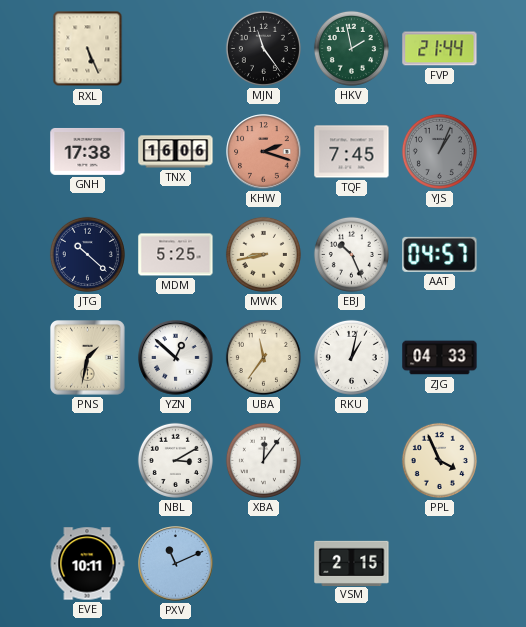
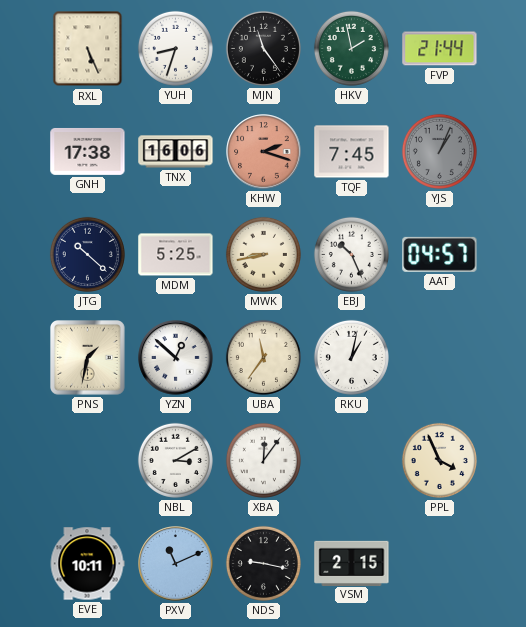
YUH: none -> 8:33 (175, 48)
ZJG: 04:33 -> none (440, 358)
NDS: none -> 9:17 (263, 563)
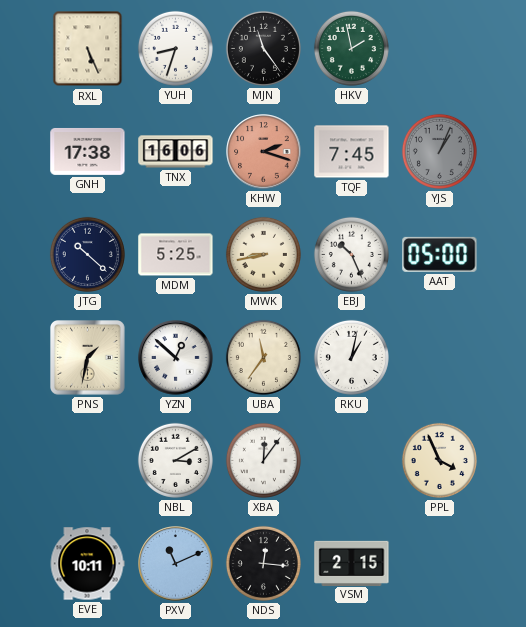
FVP: 21:44 -> none (440, 49)
AAT: 04:57 -> 05:00 (440, 254)
NDS: 9:17 -> 12:16 (263, 563)
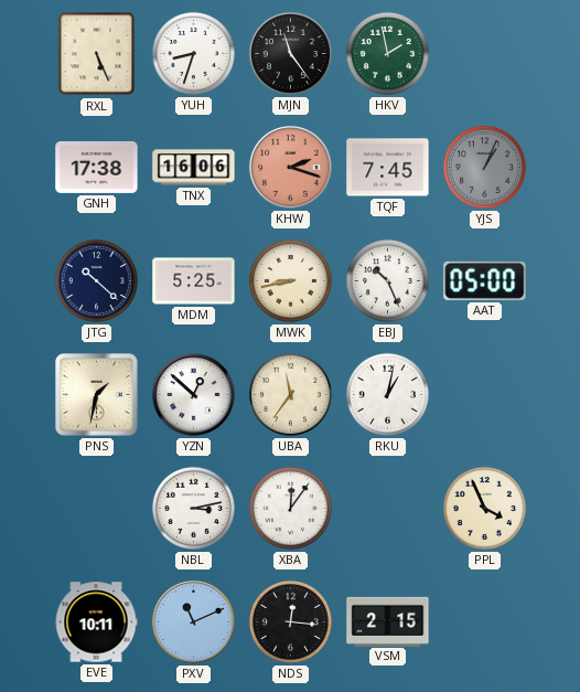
NBL: 3:10 -> 3:13 (193, 508)
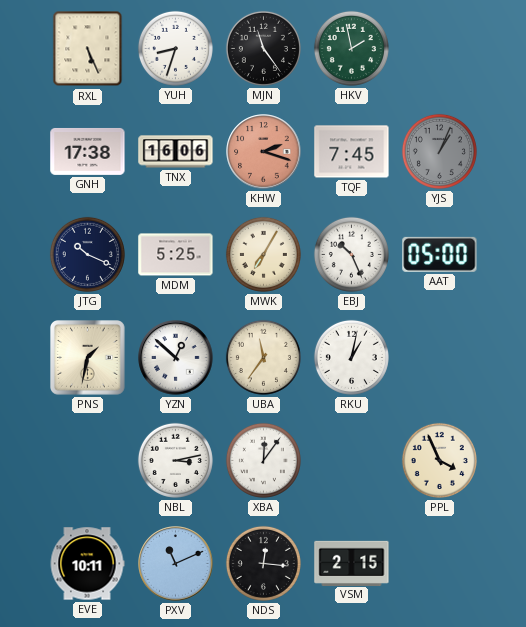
JTG: 10:22 -> 10:19 (87, 254)
MWK: 8:43 -> 7:05 (263, 254)
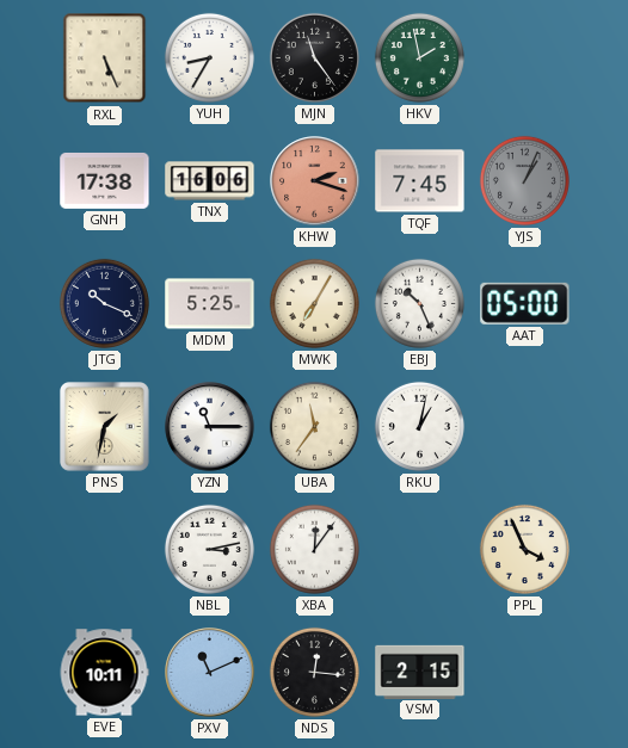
YUH: 8:33 -> 8:35 (209, 57)
YZN: 12:52 -> 11:15 (210, 427)
